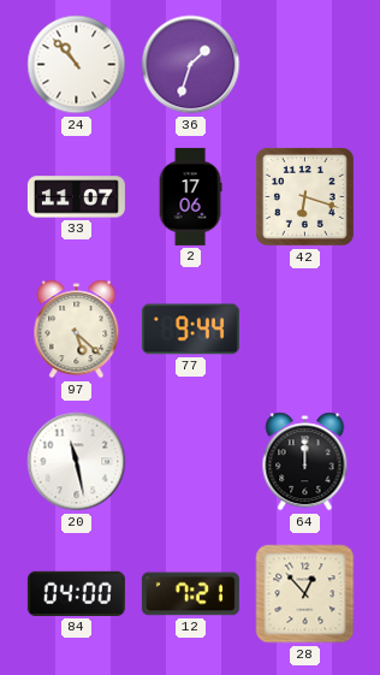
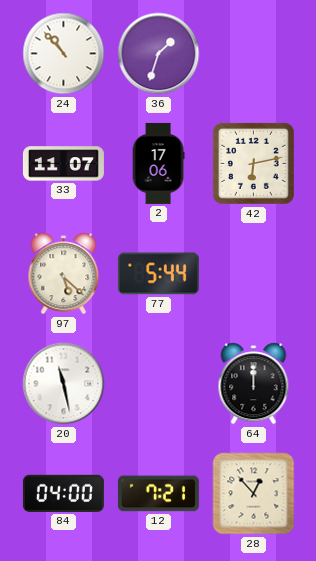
42: 6:18 -> 6:13 (253, 163)
77: 9:44 -> 5:44 (158, 274)
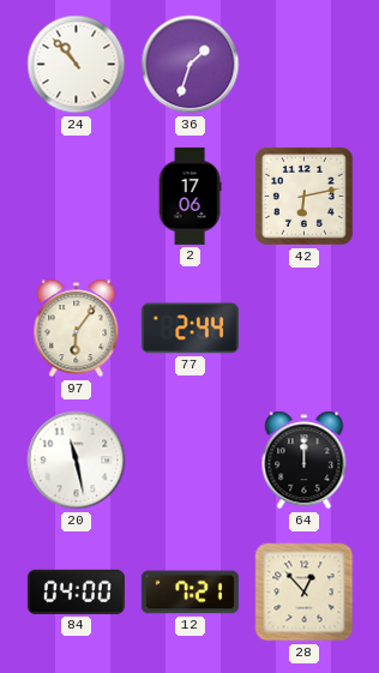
33: 11:07 -> none (63, 164)
97: 5:22 -> 6:06 (77, 329)
77: 5:44 -> 2:44 (189, 329)
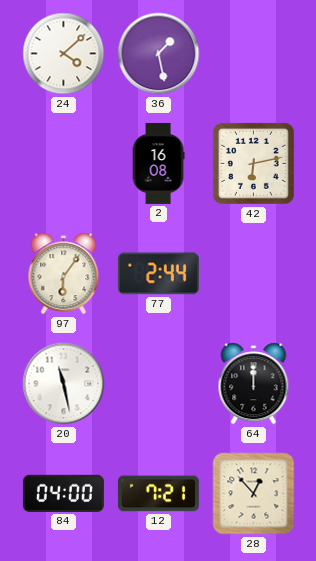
24: 10:53 -> 4:08 (64, 54)
36: 1:33 -> 1:28 (159, 54)
2: 17:06 -> 16:08 (158, 163)
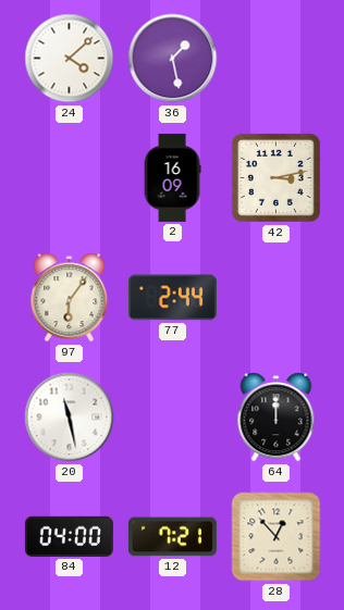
2: 16:08 -> 16:09 (172, 177)
42: 6:13 -> 3:13 (275, 177)
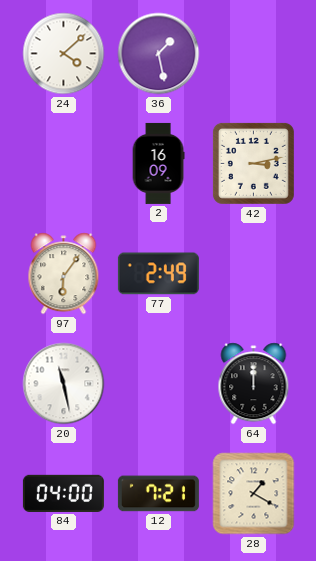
77: 2:44 -> 2:49 (158, 274)
28: 12:53 -> 1:20 (254, 494)
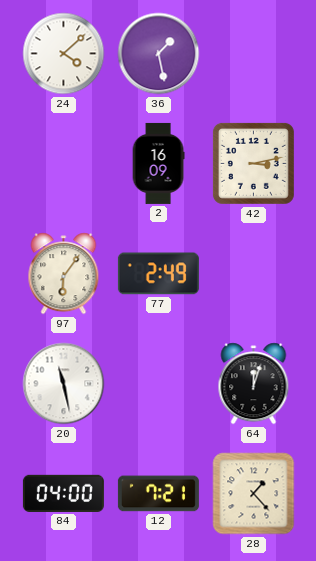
64: 12:00 -> 12:03 (254, 384)
28: 1:20 -> 1:23 (254, 494)
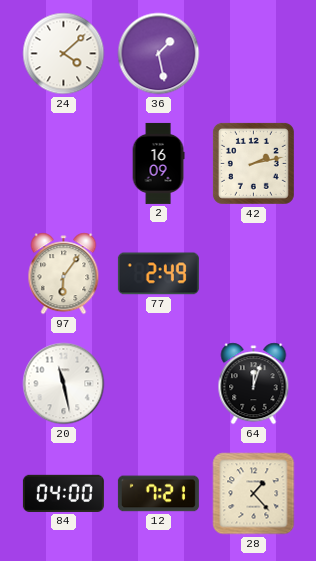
42: 3:13 -> 2:13 (253, 163)
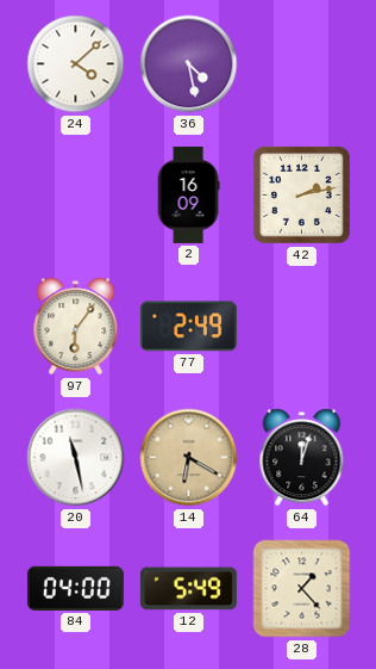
36: 1:28 -> 4:28 (189, 64)
14: none -> 6:20 (189, 458)
12: 7:21 -> 5:49 (188, 589)
